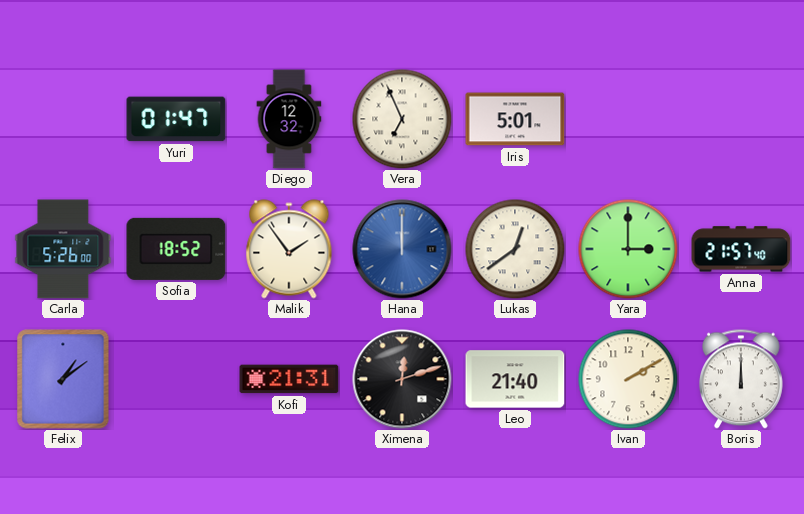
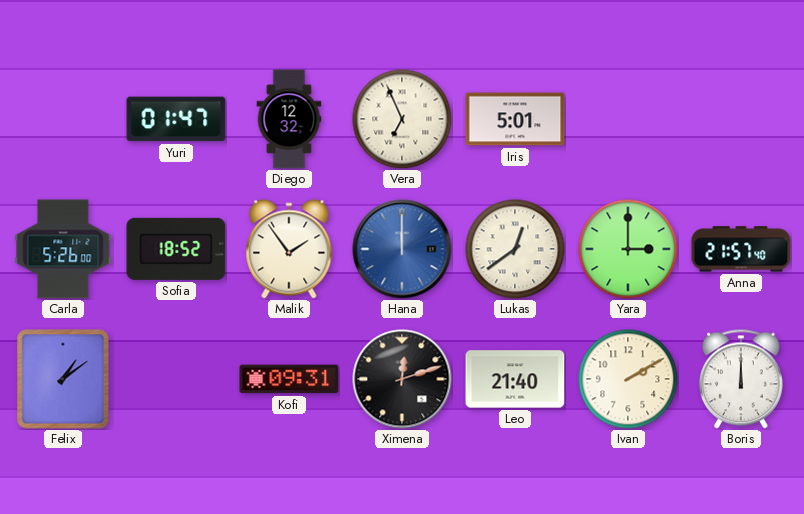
Kofi: 21:31 -> 09:31 (289, 379)
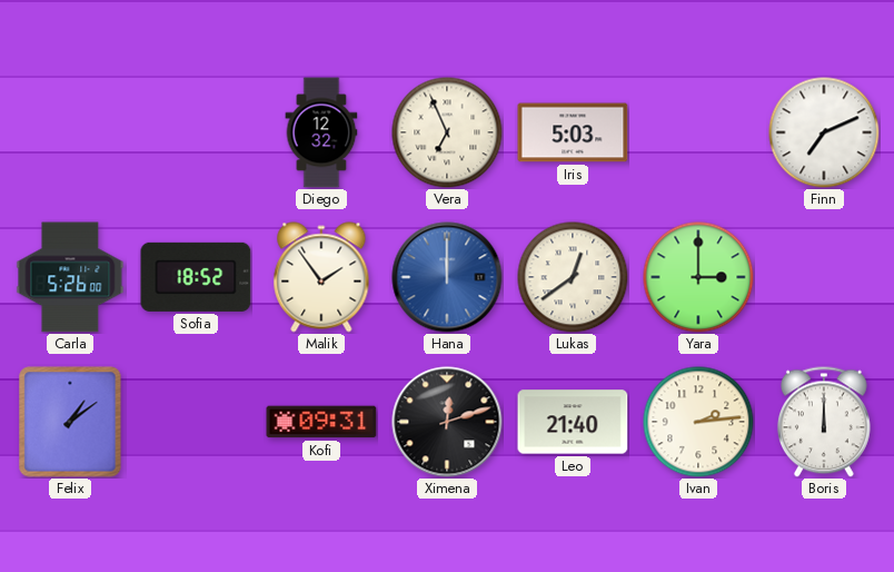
Yuri: 01:47 -> none (176, 119)
Iris: 5:01 -> 5:03 (573, 132)
Finn: none -> 7:11 (824, 132)
Anna: 21:57 -> none (741, 249)
Ivan: 2:10 -> 2:14 (698, 422)
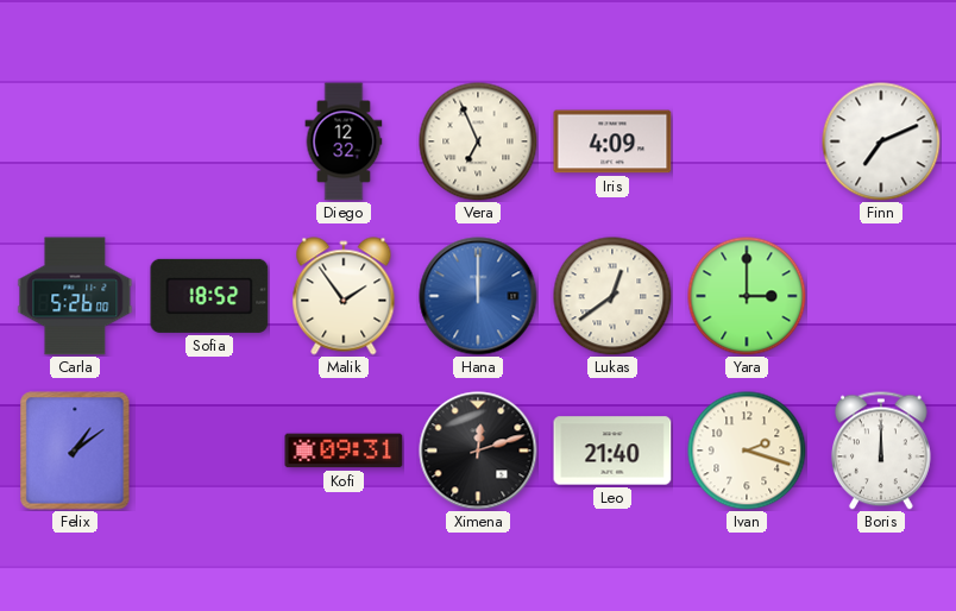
Iris: 5:03 -> 4:09 (612, 141)
Ivan: 2:14 -> 2:18 (747, 451)
